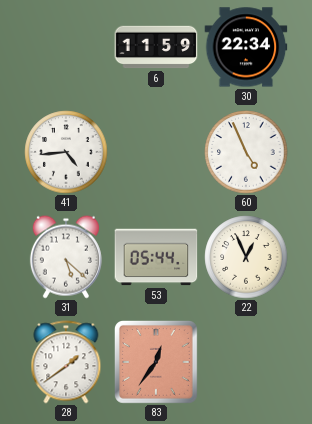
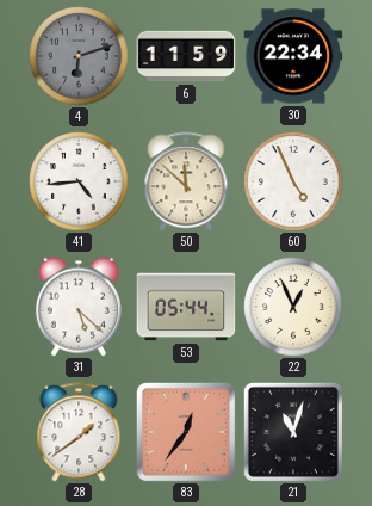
4: none -> 6:12 (79, 56)
50: none -> 11:52 (186, 181)
21: none -> 11:03 (293, 432)
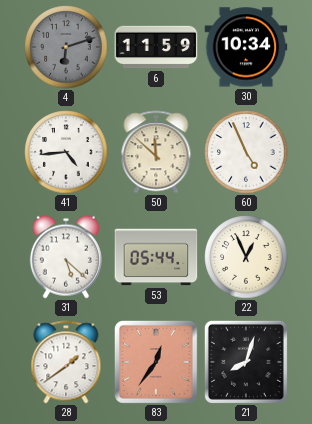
30: 22:34 -> 10:34 (246, 47)
21: 11:03 -> 8:03 (246, 362)
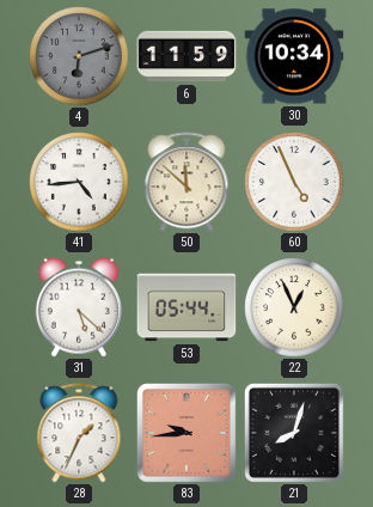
28: 1:39 -> 1:34 (79, 433)
83: 12:36 -> 9:44 (188, 434)
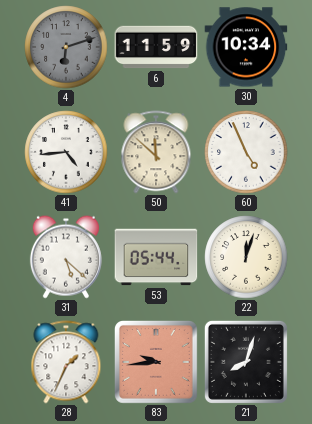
22: 12:56 -> 12:03 (246, 257)
